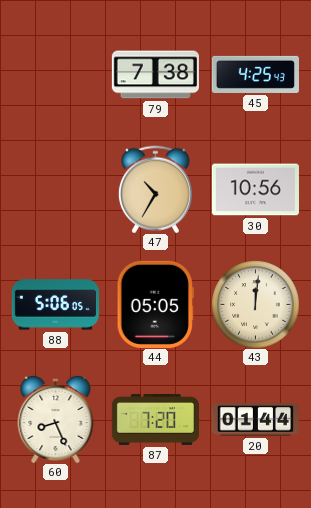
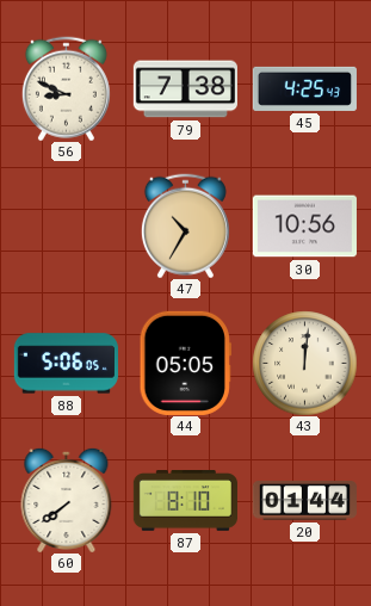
56: none -> 8:49 (66, 88)
60: 8:26 -> 7:39 (67, 500)
87: 7:20 -> 8:10 (185, 501)
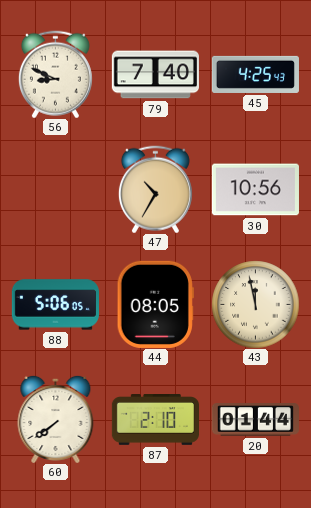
79: 7:38 -> 7:40 (155, 75)
44: 05:05 -> 08:05 (155, 304)
43: 12:01 -> 11:58 (255, 304)
87: 8:10 -> 2:10 (155, 420)
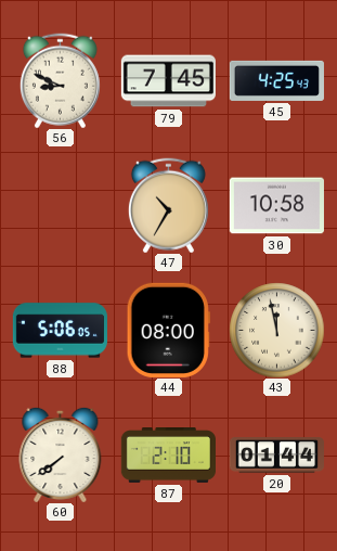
79: 7:40 -> 7:45 (168, 81)
30: 10:56 -> 10:58 (276, 206)
44: 08:05 -> 08:00 (168, 330)
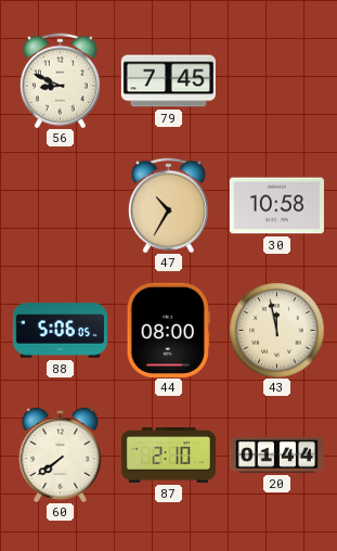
45: 4:25 -> none (276, 80)
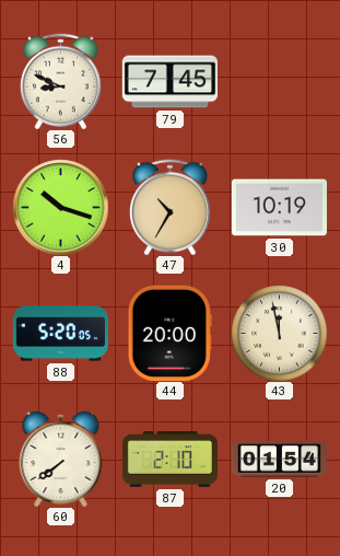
4: none -> 10:18 (60, 207)
30: 10:58 -> 10:19 (279, 208)
88: 5:06 -> 5:20 (60, 334)
44: 08:00 -> 20:00 (169, 333)
20: 01:44 -> 01:54 (279, 460)
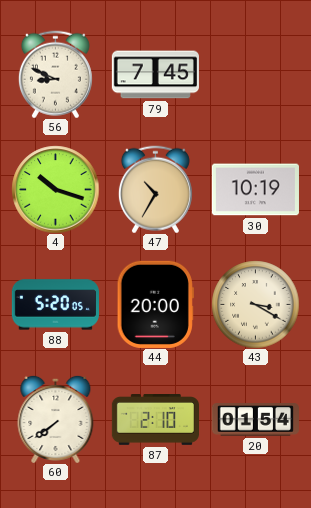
43: 11:58 -> 3:20 (255, 304)
